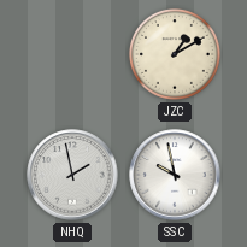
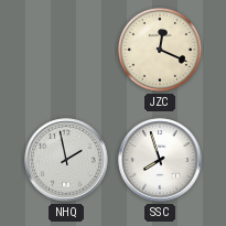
JZC: 1:10 -> 12:19 (160, 50)
SSC: 9:58 -> 7:57 (160, 160)
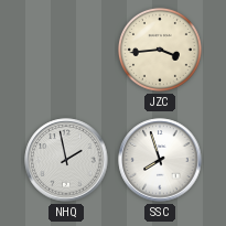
JZC: 12:19 -> 3:44 (160, 50)
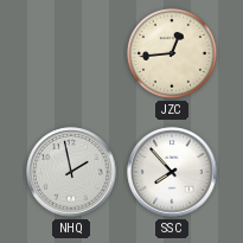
JZC: 3:44 -> 12:44 (172, 53)
SSC: 7:57 -> 7:53 (172, 172)
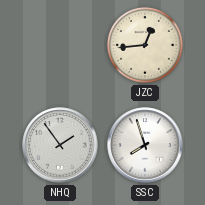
NHQ: 1:58 -> 1:54 (60, 145)
SSC: 7:53 -> 7:57 (145, 145)
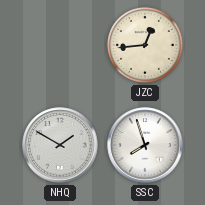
NHQ: 1:54 -> 1:50 (60, 145)
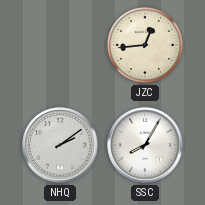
NHQ: 1:50 -> 2:09 (60, 145)
SSC: 7:57 -> 8:05 (145, 145)
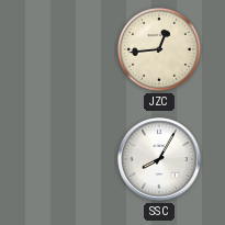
NHQ: 2:09 -> none (60, 145)
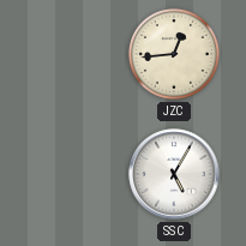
SSC: 8:05 -> 5:05 (174, 174)
